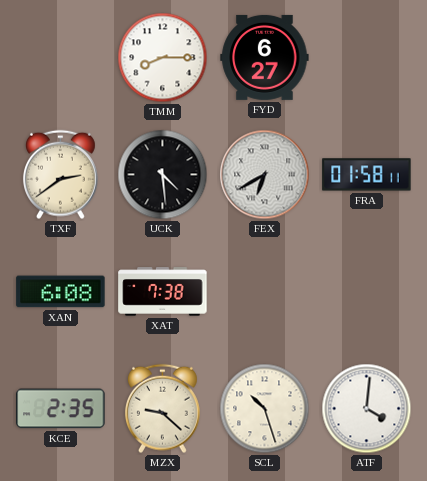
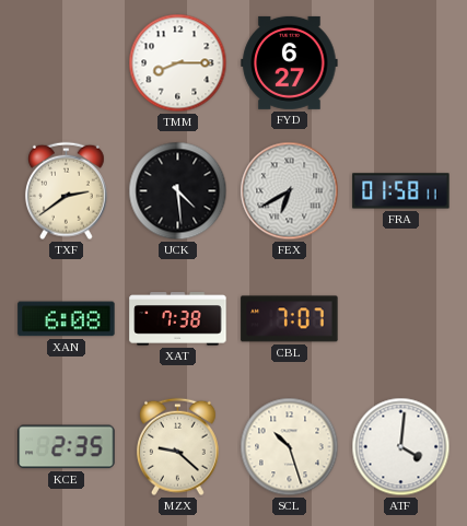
CBL: none -> 7:07 (290, 319)
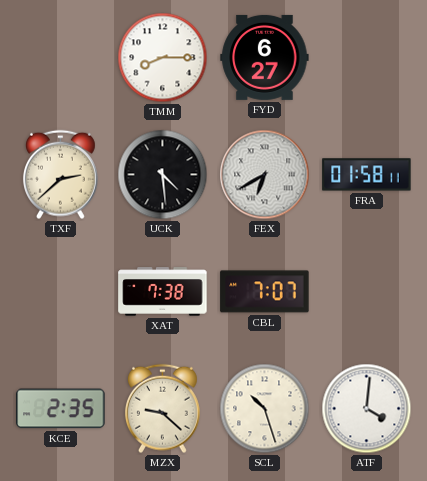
TXF: 2:39 -> 2:38 (60, 175)
XAN: 6:08 -> none (67, 319)
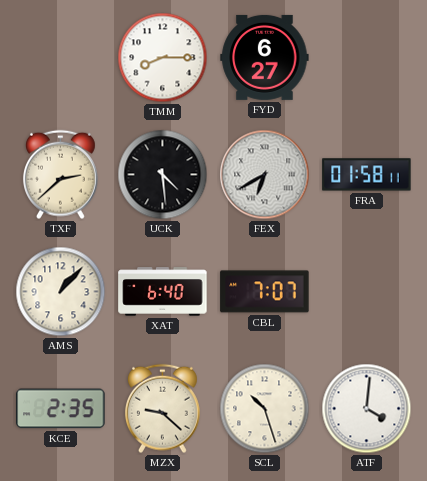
AMS: none -> 1:07 (61, 292)
XAT: 7:38 -> 6:40 (163, 292)
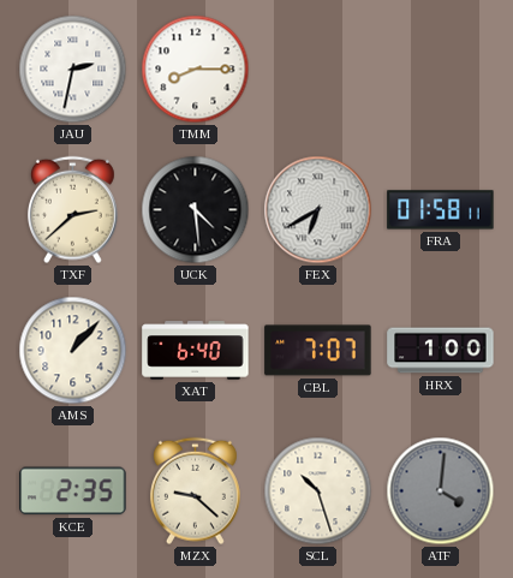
JAU: none -> 2:32 (73, 70)
FYD: 6:27 -> none (265, 57)
HRX: none -> 1:00 (441, 351)
ATF dial: white -> grey (441, 491)
